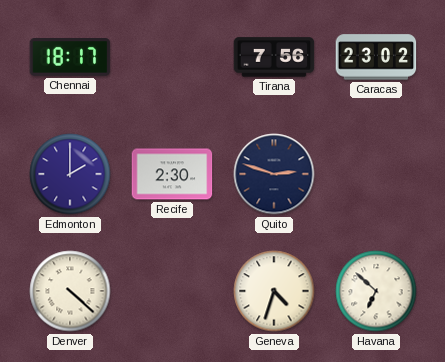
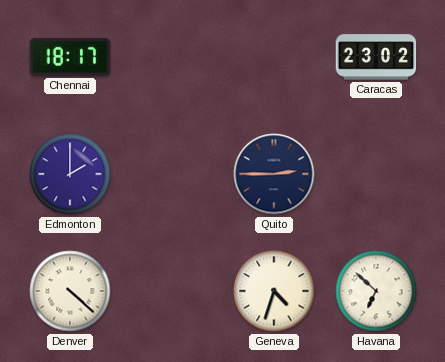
Tirana: 7:56 -> none (274, 57)
Recife: 2:30 -> none (172, 174)
Quito: 2:48 -> 2:45 (274, 174)
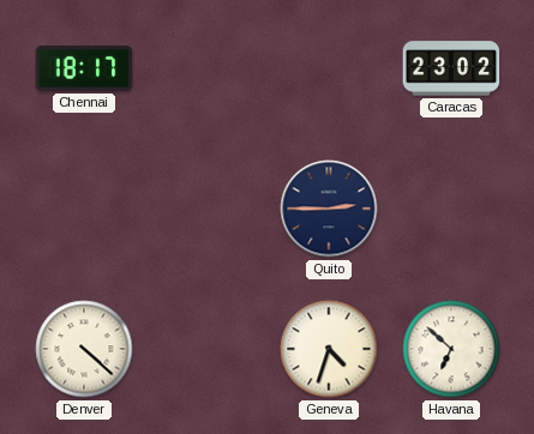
Edmonton: 2:00 -> none (70, 174)
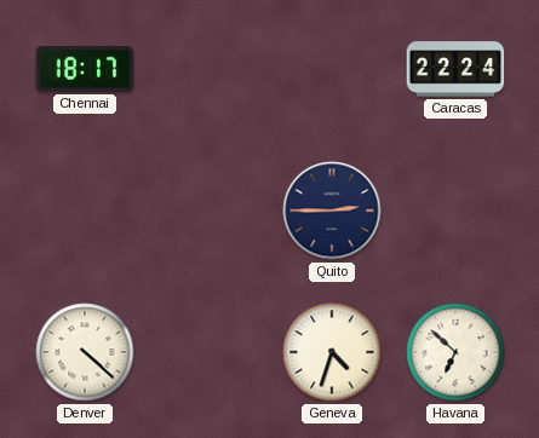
Caracas: 23:02 -> 22:24 (455, 69)
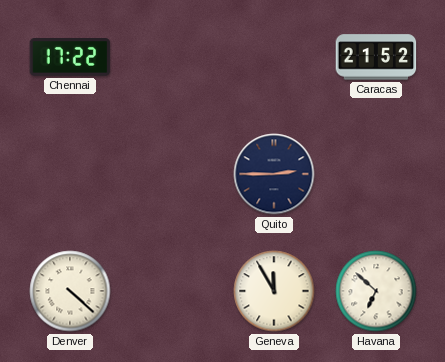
Chennai: 18:17 -> 17:22 (70, 58)
Caracas: 22:24 -> 21:52 (376, 57)
Geneva: 4:33 -> 11:55 (274, 291)
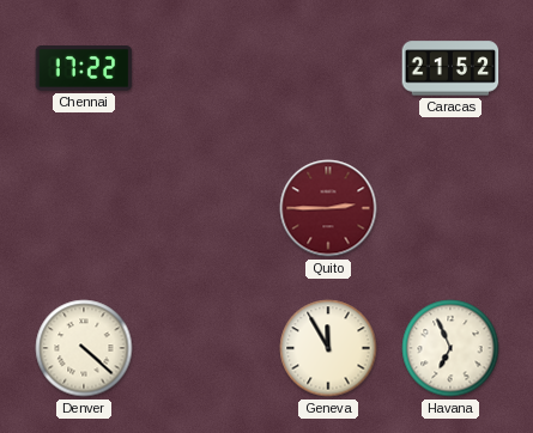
Quito dial: navy -> burgundy (328, 208)
Havana: 6:52 -> 6:56 (450, 348)
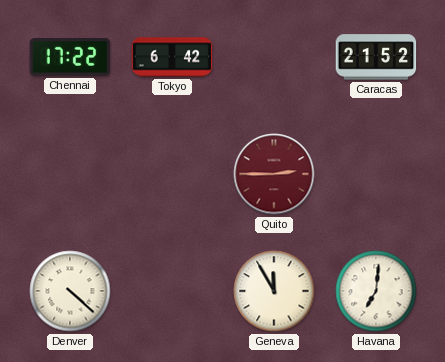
Tokyo: none -> 6:42 (172, 57)
Havana: 6:56 -> 7:01 (376, 291)
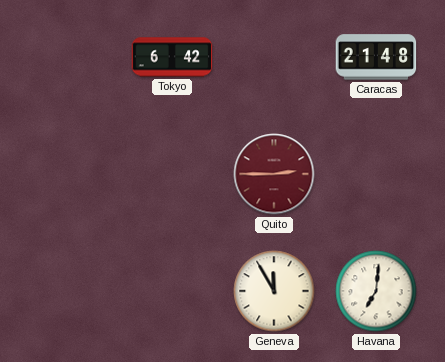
Chennai: 17:22 -> none (70, 58)
Caracas: 21:52 -> 21:48 (376, 57)
Denver: 4:22 -> none (70, 291)
